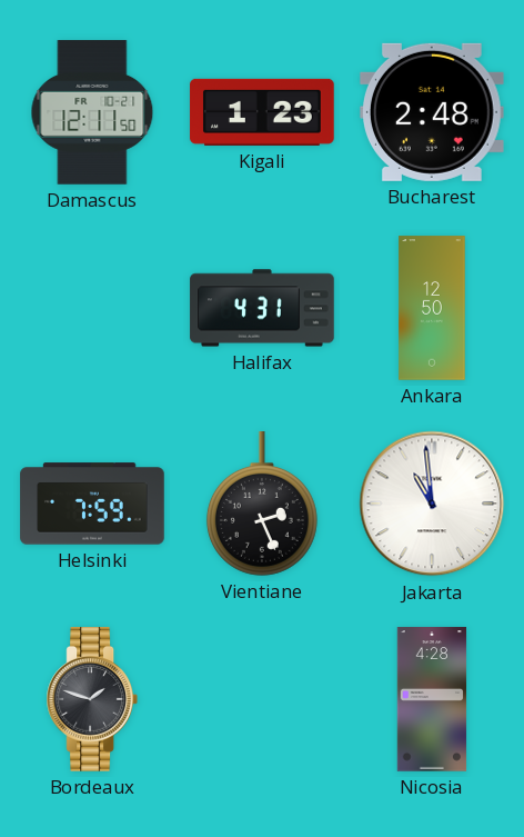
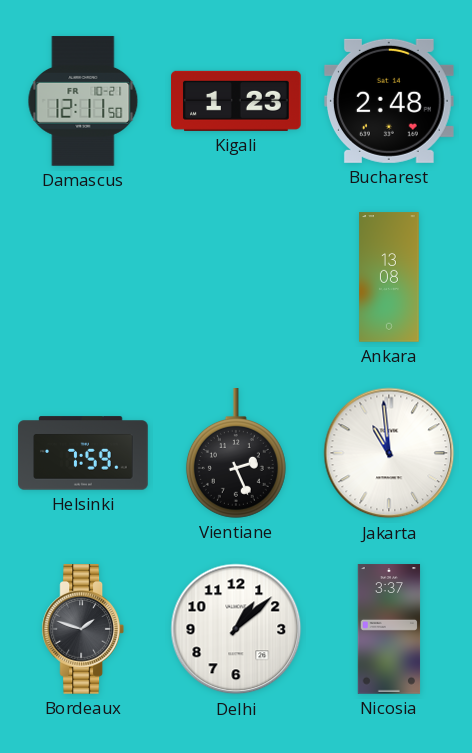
Halifax: 4:31 -> none (262, 308)
Ankara: 12:50 -> 13:08 (389, 277)
Delhi: none -> 1:08 (236, 629)
Nicosia: 4:28 -> 3:37 (389, 629)
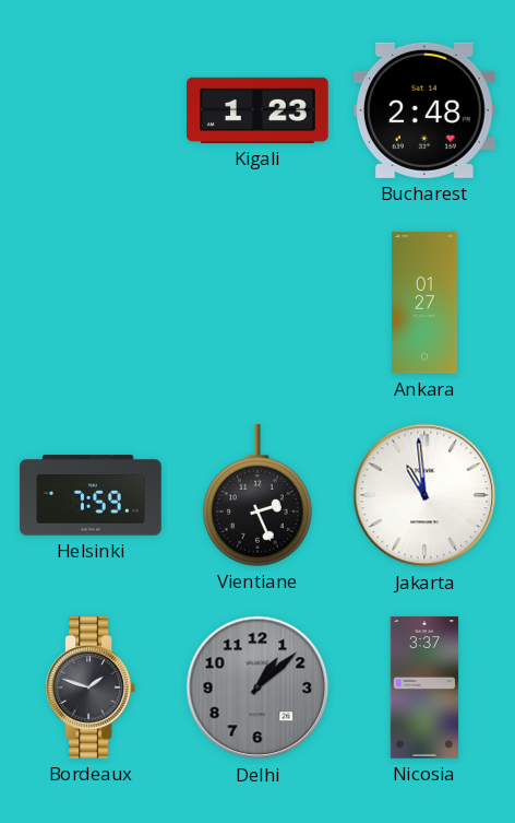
Damascus: 12:11 -> none (83, 101)
Ankara: 13:08 -> 01:27 (424, 303)
Delhi dial: white -> grey (257, 687)
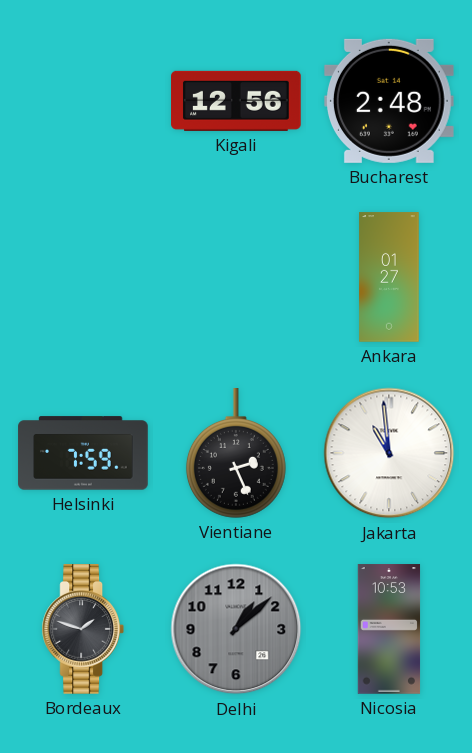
Kigali: 1:23 -> 12:56 (236, 101)
Nicosia: 3:37 -> 10:53 (389, 629)
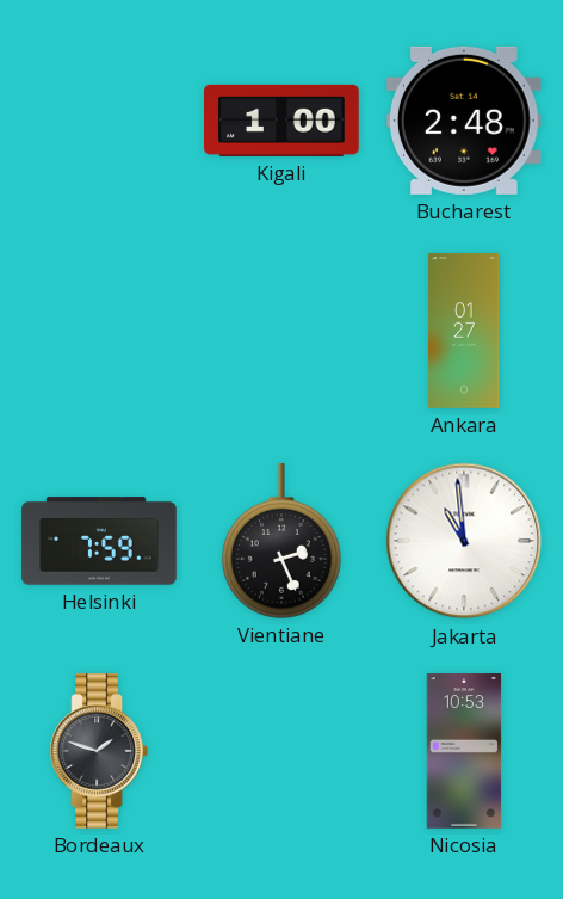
Kigali: 12:56 -> 1:00 (281, 121)
Delhi: 1:08 -> none (236, 629)
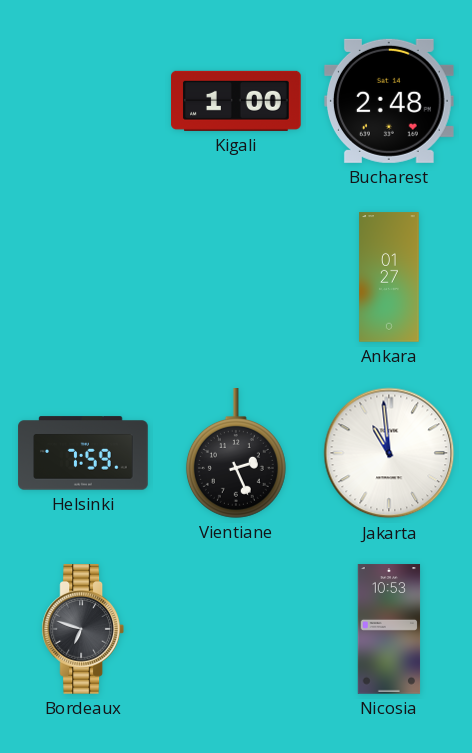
Bordeaux: 1:48 -> 6:48 (82, 629)
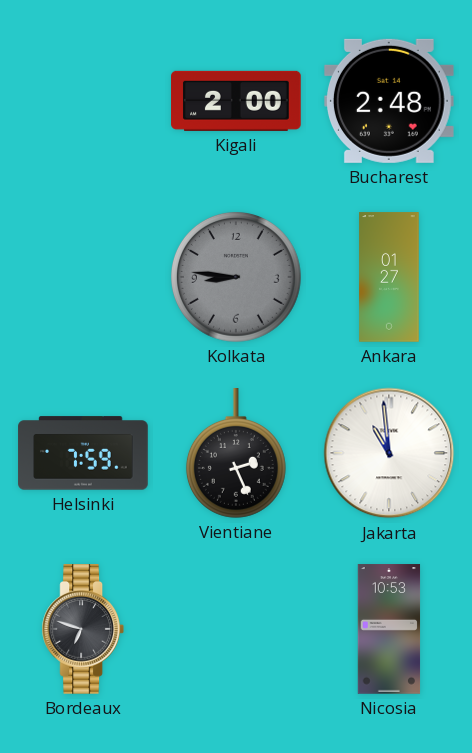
Kigali: 1:00 -> 2:00 (236, 101)
Kolkata: none -> 8:46 (236, 277)
